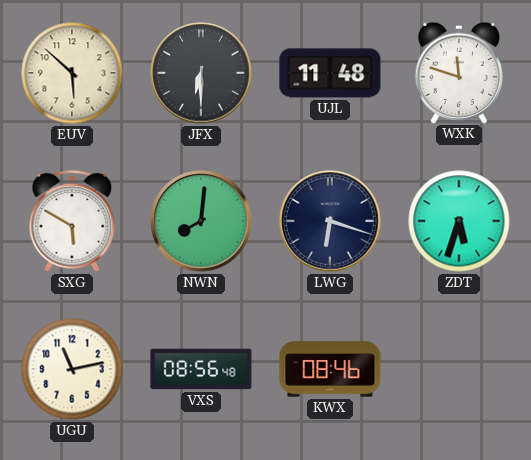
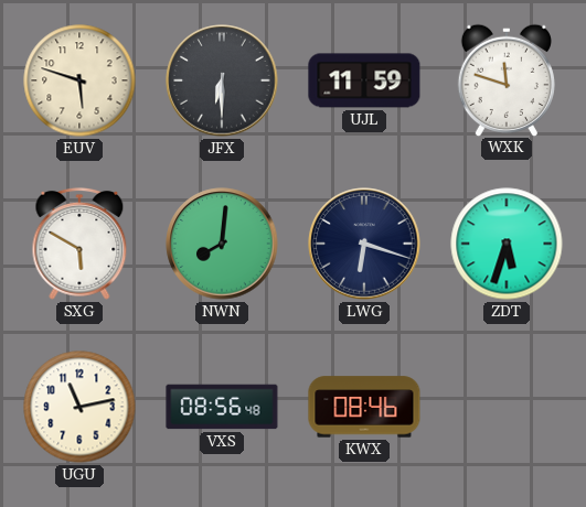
EUV: 5:52 -> 5:48 (79, 80)
UJL: 11:48 -> 11:59 (364, 80)
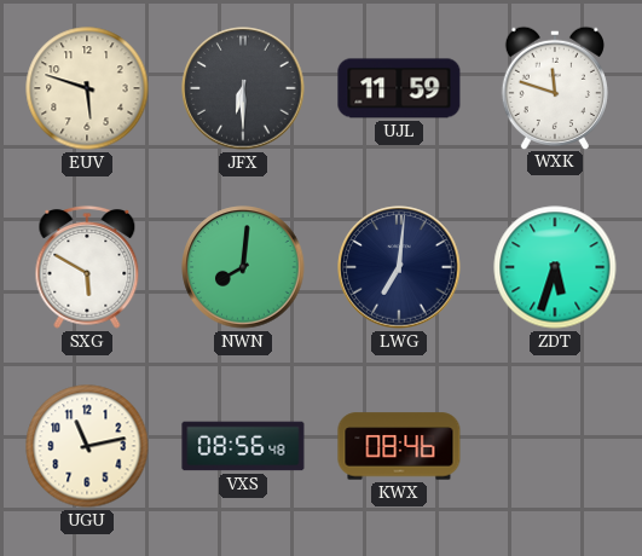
LWG: 6:18 -> 7:01 (399, 267)
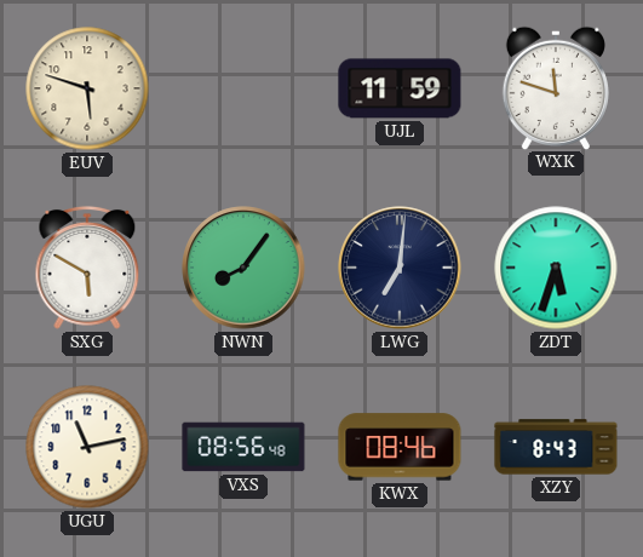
JFX: 6:30 -> none (243, 88)
NWN: 8:01 -> 8:06 (243, 268)
XZY: none -> 8:43 (556, 447)
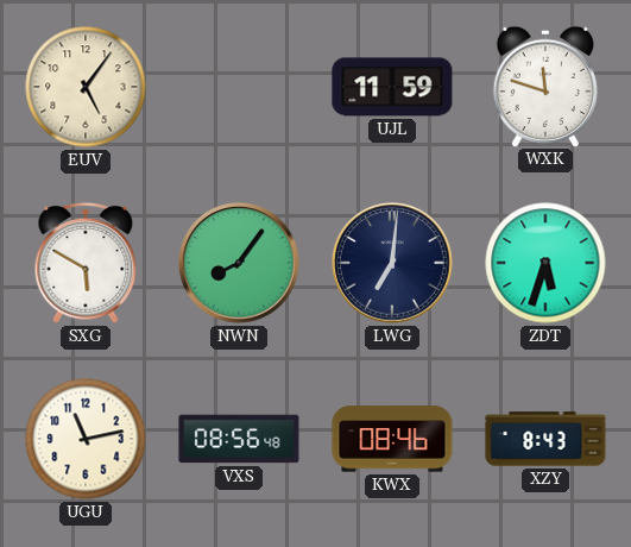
EUV: 5:48 -> 5:06 (86, 87)
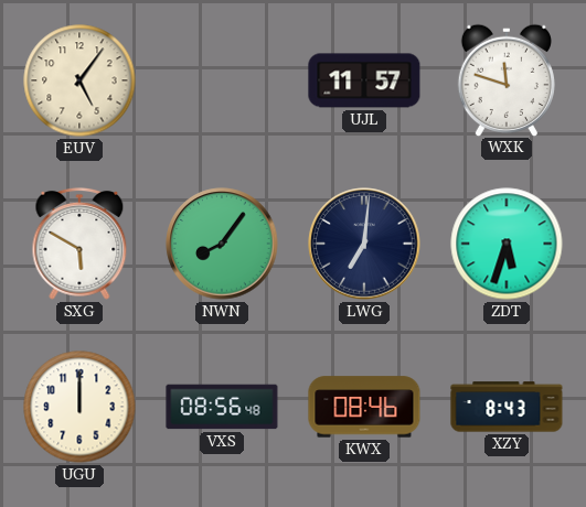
UJL: 11:59 -> 11:57 (364, 80)
UGU: 11:13 -> 12:00 (79, 407)
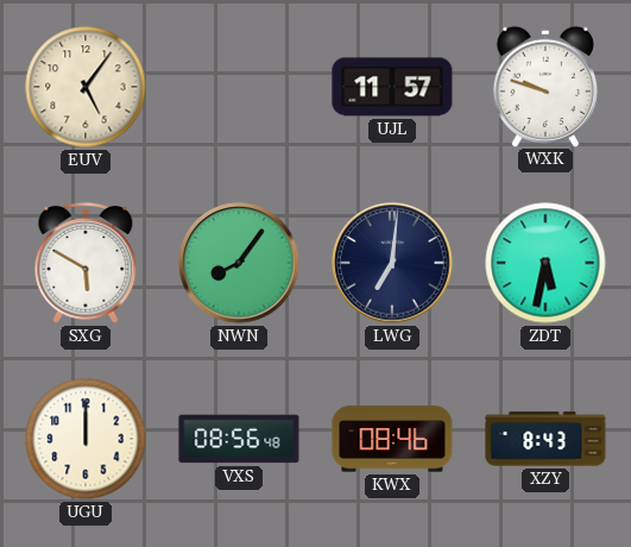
WXK: 11:48 -> 9:48 (545, 86)
ZDT: 5:33 -> 5:32 (545, 263)
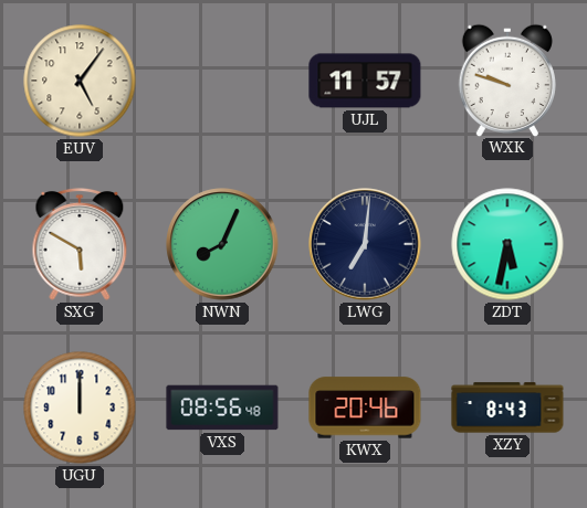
NWN: 8:06 -> 8:04 (222, 244)
KWX: 08:46 -> 20:46 (365, 408)
